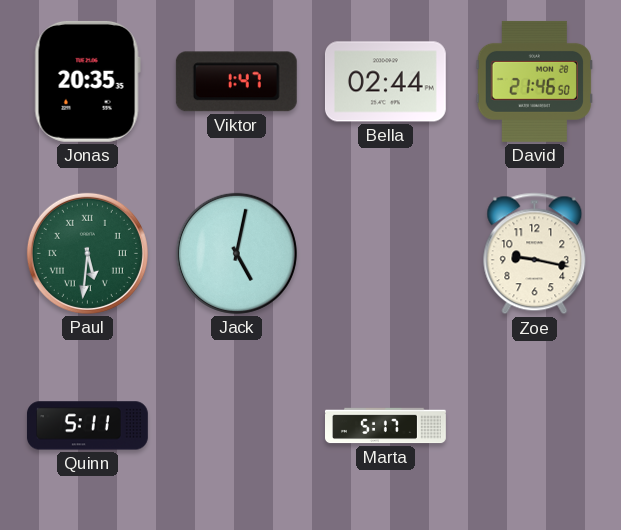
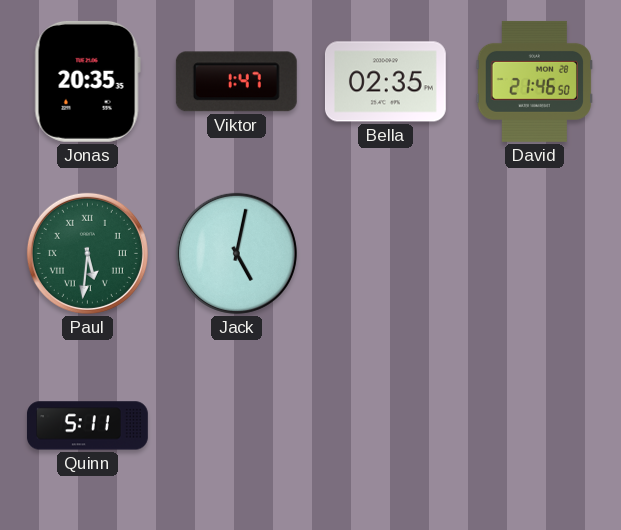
Bella: 02:44 -> 02:35 (385, 82)
Zoe: 9:17 -> none (535, 254)
Marta: 5:17 -> none (386, 426)
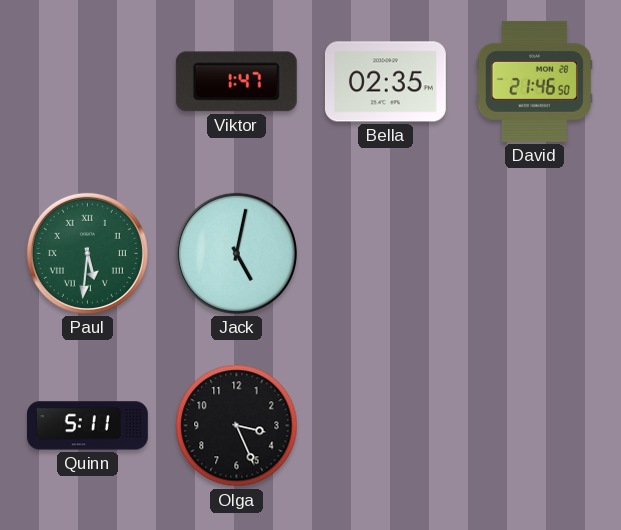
Jonas: 20:35 -> none (87, 81)
Olga: none -> 3:26 (237, 426)
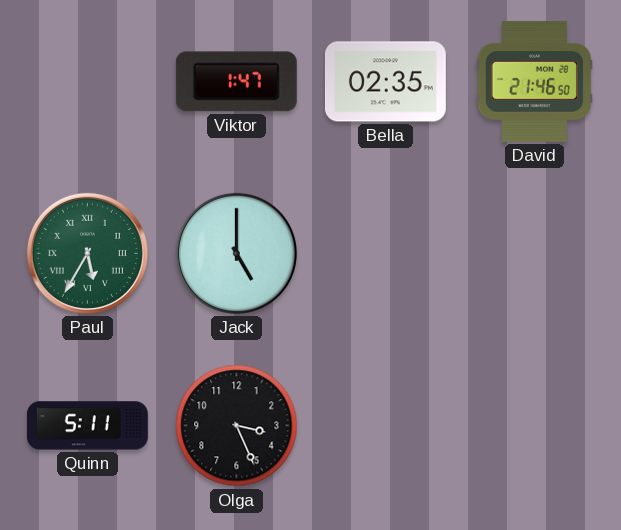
Paul: 5:31 -> 5:35 (87, 253)
Jack: 5:02 -> 5:00 (236, 253)
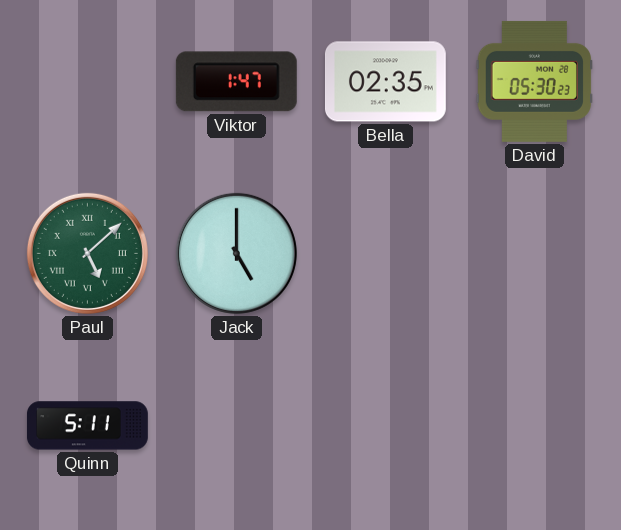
David: 21:46 -> 05:30 (534, 81)
Paul: 5:35 -> 5:08 (87, 253)
Olga: 3:26 -> none (237, 426)
